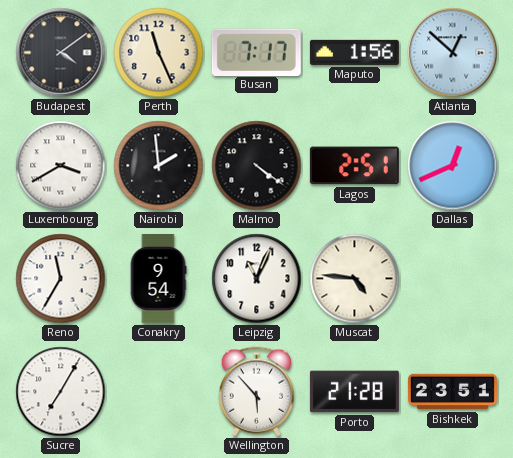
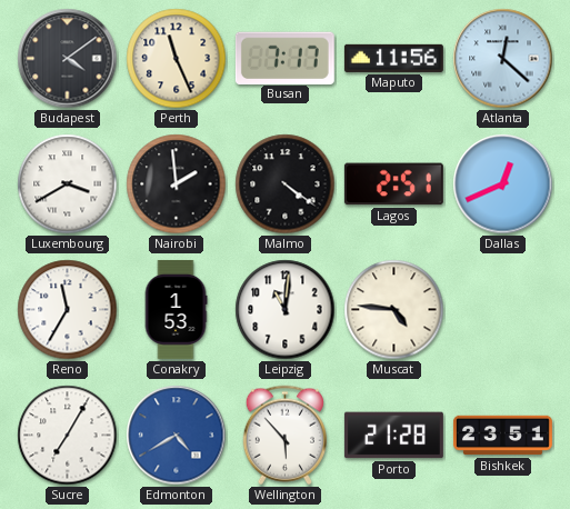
Maputo: 1:56 -> 11:56 (393, 58)
Atlanta: 12:52 -> 12:22 (503, 59)
Conakry: 9:54 -> 1:53 (176, 309)
Leipzig: 11:04 -> 11:01 (286, 310)
Edmonton: none -> 4:40 (177, 436)
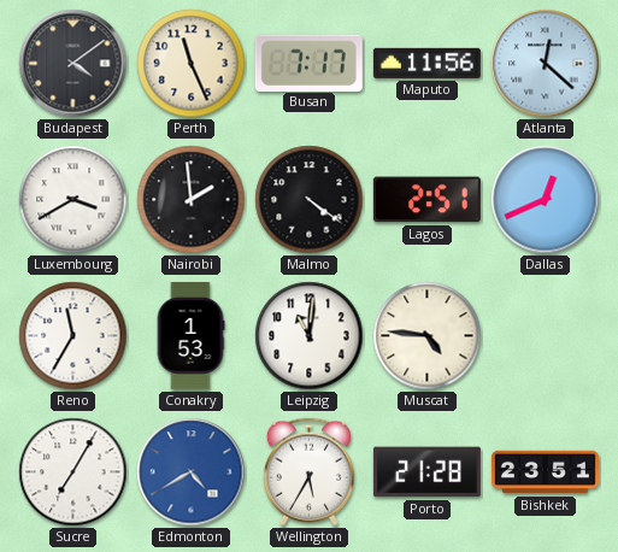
Wellington: 5:53 -> 5:35 (308, 472)
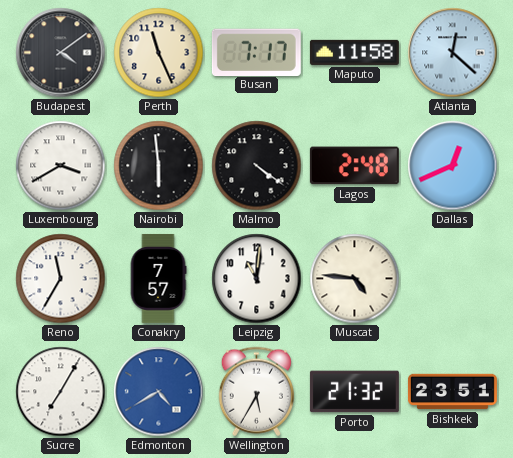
Maputo: 11:56 -> 11:58 (354, 52)
Nairobi: 1:59 -> 5:59 (159, 166)
Lagos: 2:51 -> 2:48 (354, 166)
Conakry: 1:53 -> 7:57 (158, 278)
Porto: 21:28 -> 21:32 (354, 392)
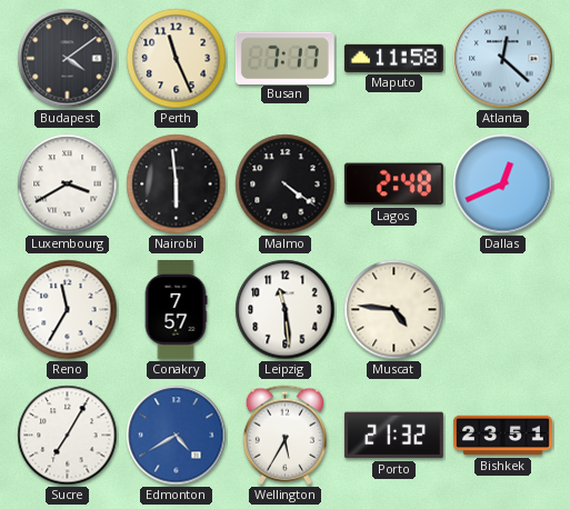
Leipzig: 11:01 -> 11:29 (286, 310)
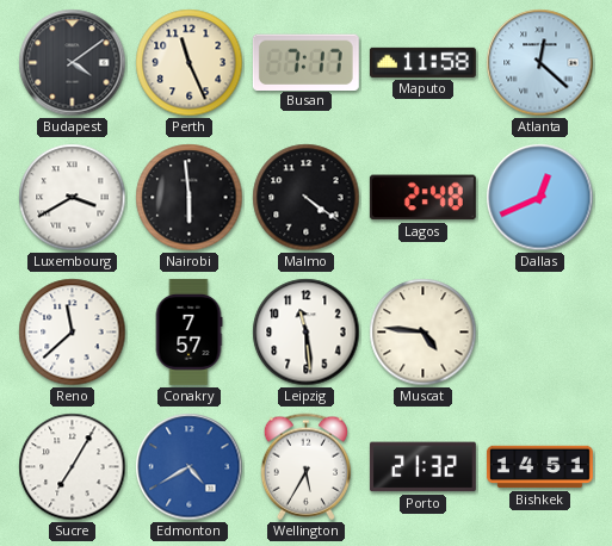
Reno: 11:35 -> 11:38 (73, 333)
Bishkek: 23:51 -> 14:51 (539, 467)
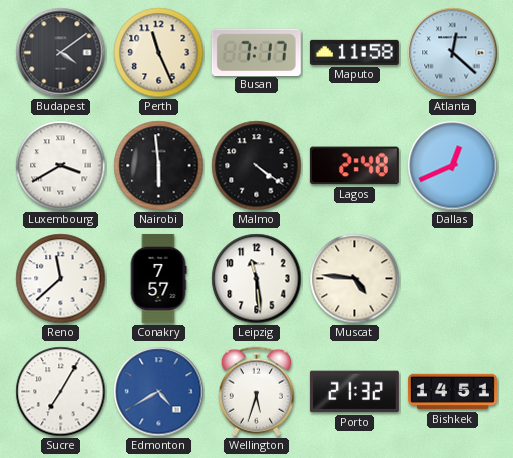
Wellington: 5:35 -> 5:33 (256, 392)
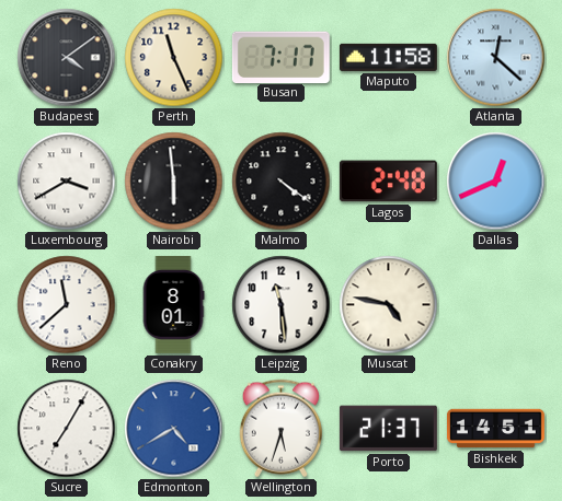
Conakry: 7:57 -> 8:01 (173, 304)
Muscat: 4:46 -> 4:47 (389, 305)
Porto: 21:32 -> 21:37 (388, 429)
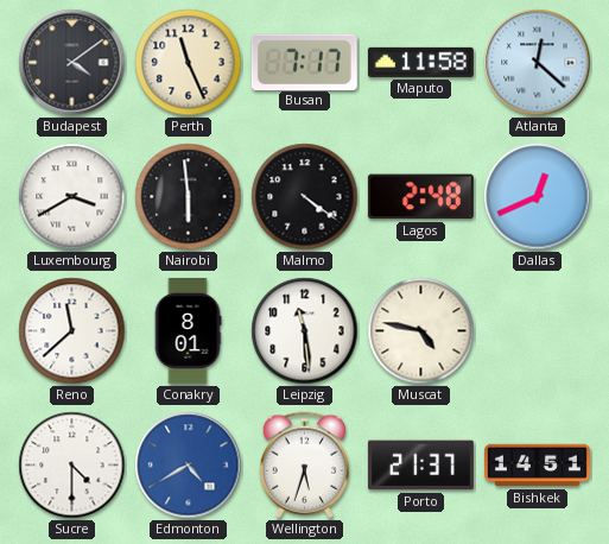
Sucre: 7:05 -> 4:30 (72, 466)
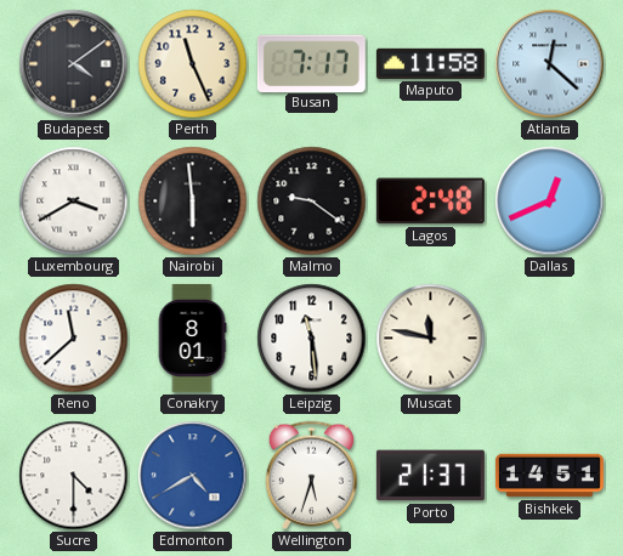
Malmo: 4:21 -> 9:21 (312, 202)
Muscat: 4:47 -> 11:47 (431, 339)
